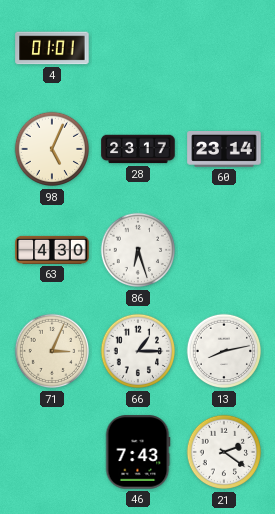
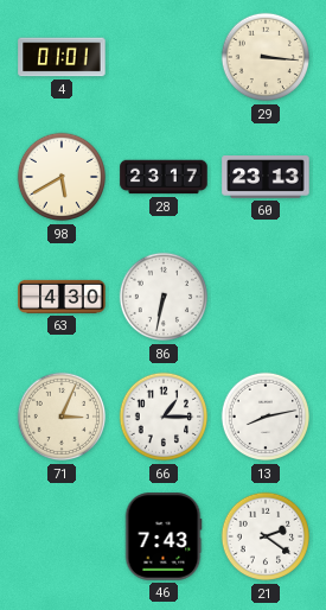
29: none -> 3:16 (266, 57)
98: 5:04 -> 5:40 (62, 177)
60: 23:14 -> 23:13 (266, 177)
86: 6:27 -> 6:32 (164, 297)
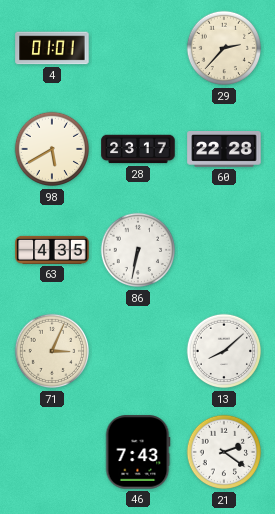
29: 3:16 -> 2:37 (224, 48)
60: 23:13 -> 22:28 (224, 149)
63: 4:30 -> 4:35 (52, 250)
66: 1:15 -> none (164, 417)
13: 8:13 -> 8:08 (224, 351)
